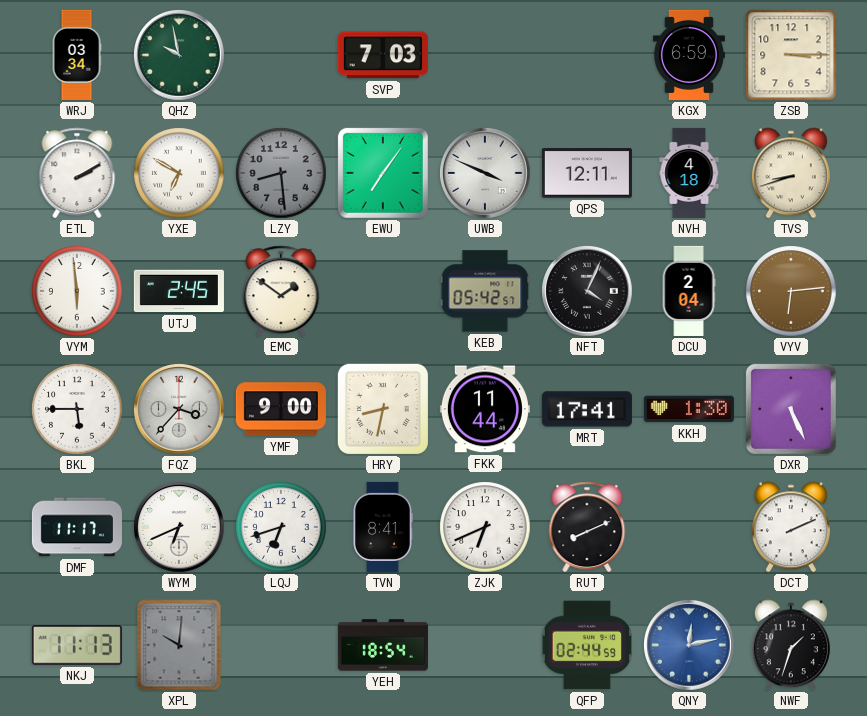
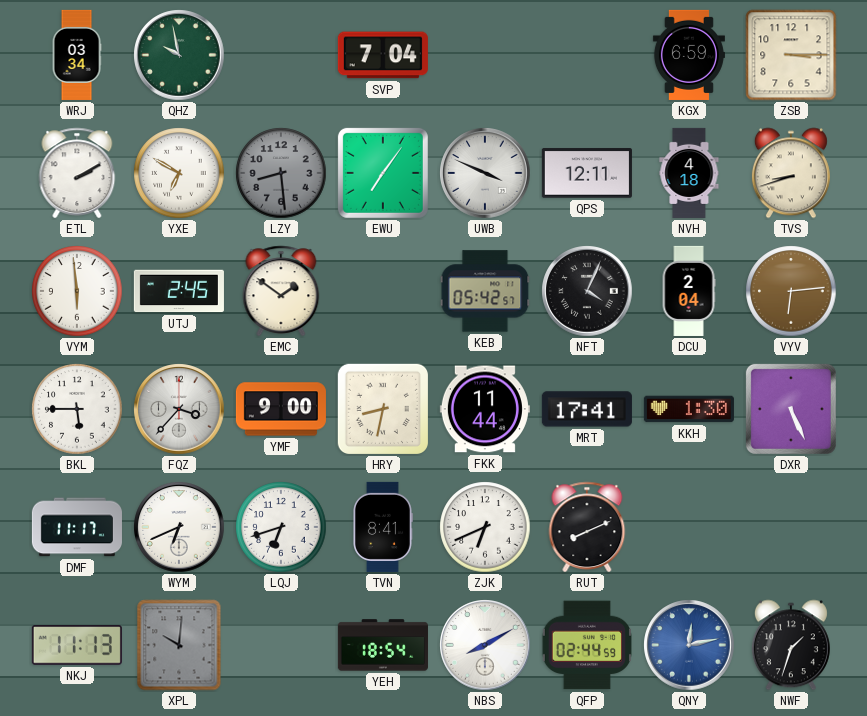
SVP: 7:03 -> 7:04 (383, 55)
DCT: 2:11 -> none (791, 527)
NBS: none -> 8:10 (485, 645)
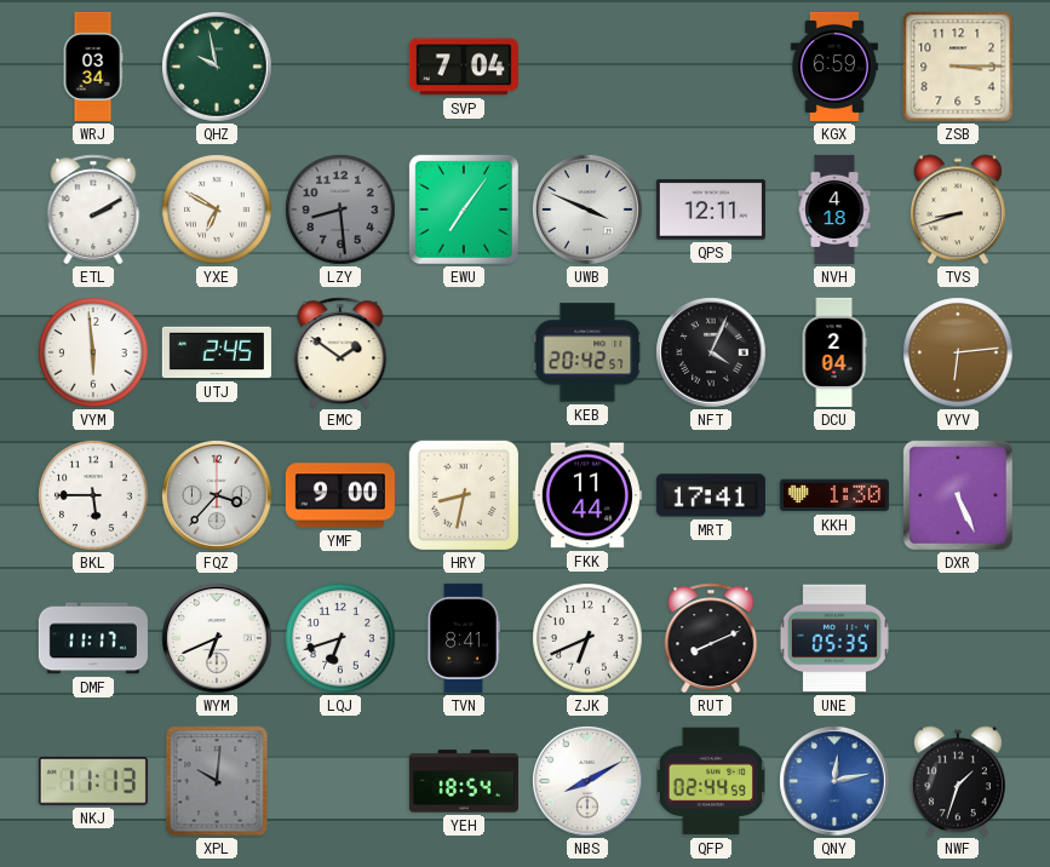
KEB: 05:42 -> 20:42 (587, 352)
UNE: none -> 05:35 (834, 638)
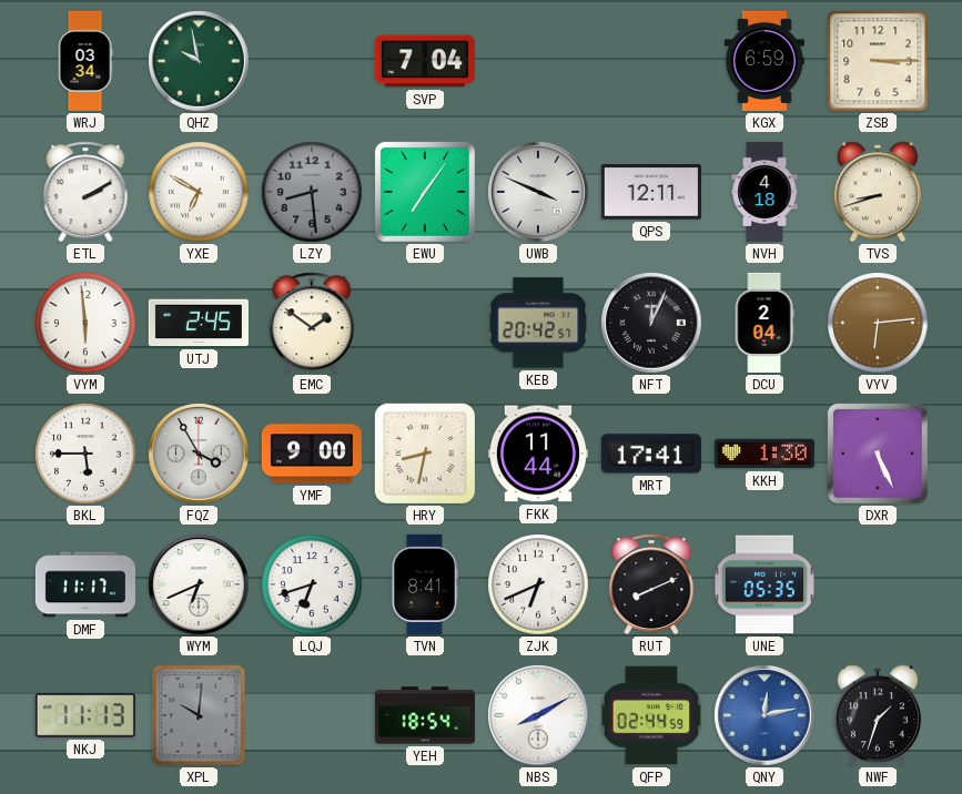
NFT: 4:04 -> 12:04 (651, 323)
FQZ: 3:37 -> 3:55 (199, 454)
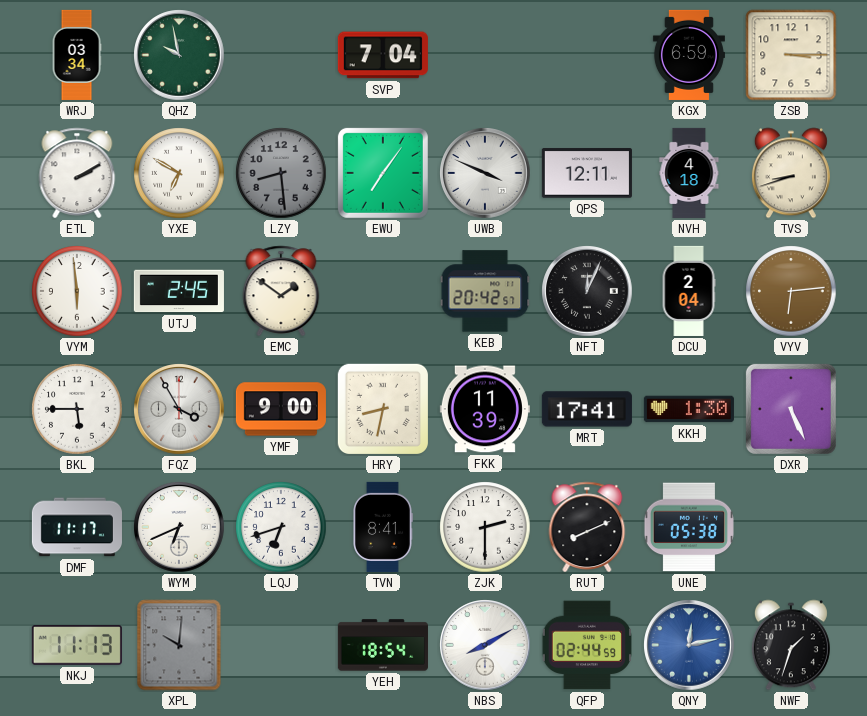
FKK: 11:44 -> 11:39 (485, 409)
ZJK: 6:41 -> 2:30 (485, 527)
UNE: 05:35 -> 05:38 (689, 527)
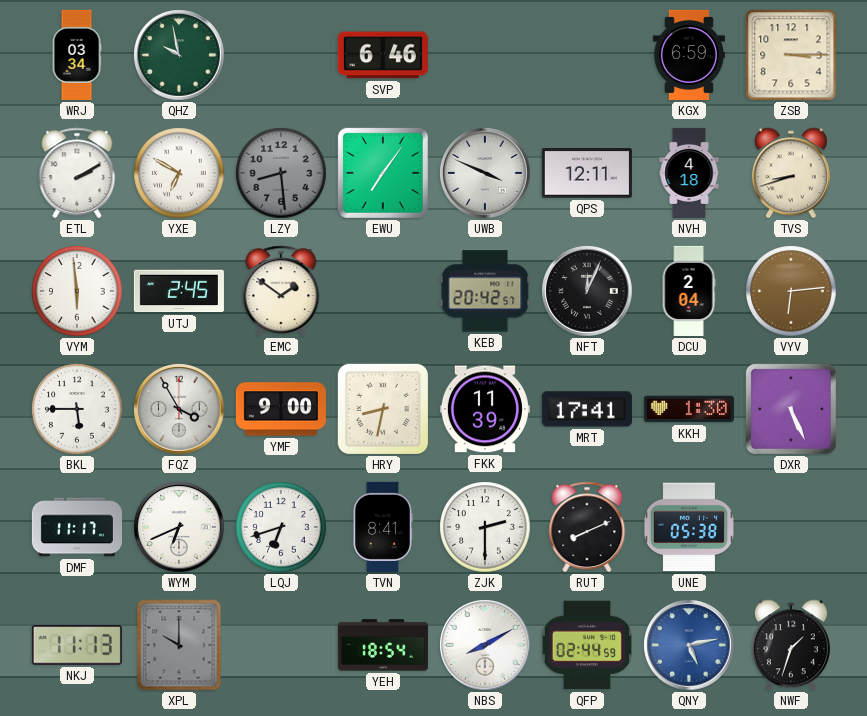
SVP: 7:04 -> 6:46 (383, 55)
XPL: 10:01 -> 10:00 (179, 645)
QNY: 12:13 -> 5:13 (689, 645)
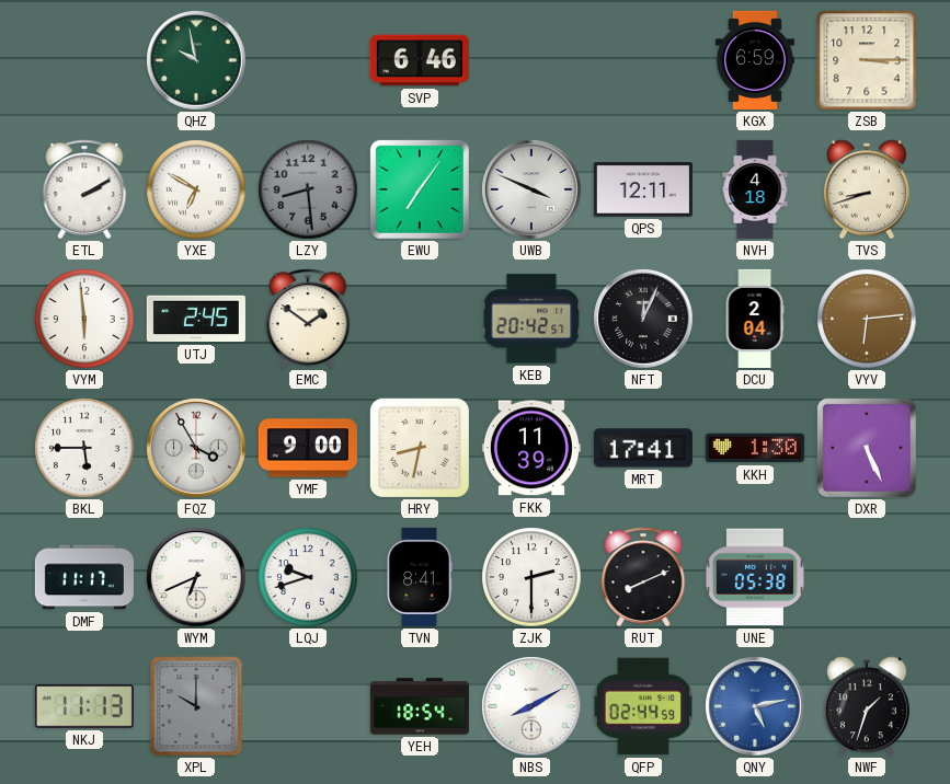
WRJ: 03:34 -> none (77, 55)
LQJ: 6:42 -> 9:42 (308, 577)
